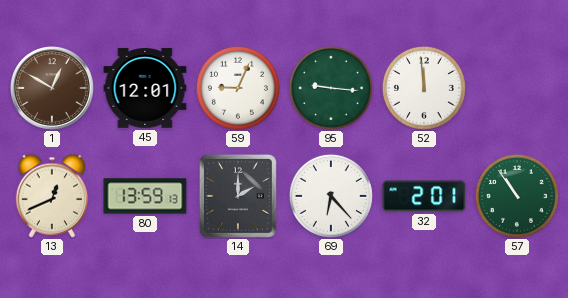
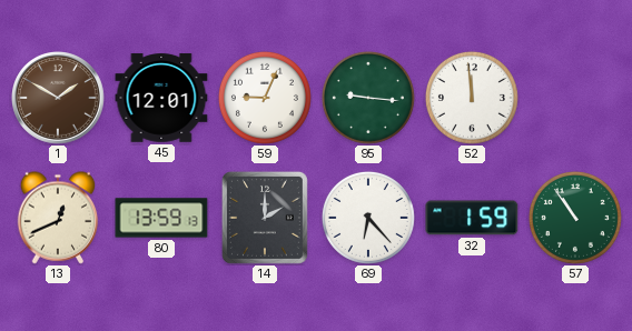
1: 12:50 -> 1:50 (59, 99)
32: 2:01 -> 1:59 (472, 218)
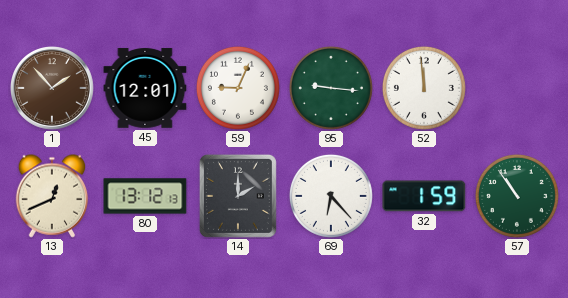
1: 1:50 -> 1:53 (53, 89)
80: 13:59 -> 13:12 (145, 196)
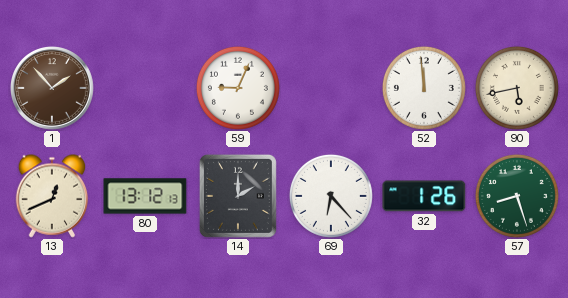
45: 12:01 -> none (145, 88)
95: 9:16 -> none (331, 88)
90: none -> 5:43 (517, 88)
32: 1:59 -> 1:26 (424, 196)
57: 10:54 -> 8:27 (517, 196)
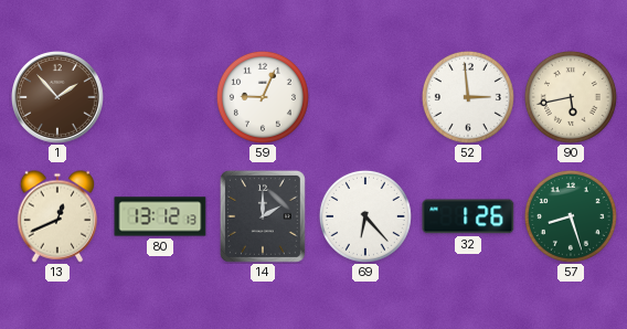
52: 11:59 -> 2:59 (468, 97)
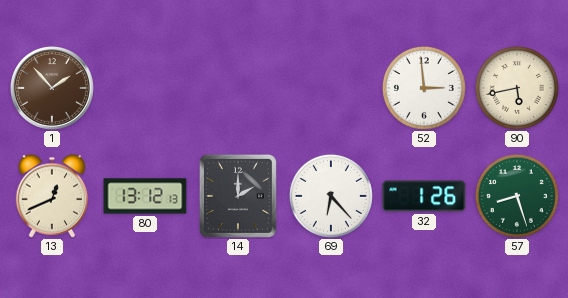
59: 9:04 -> none (263, 97)
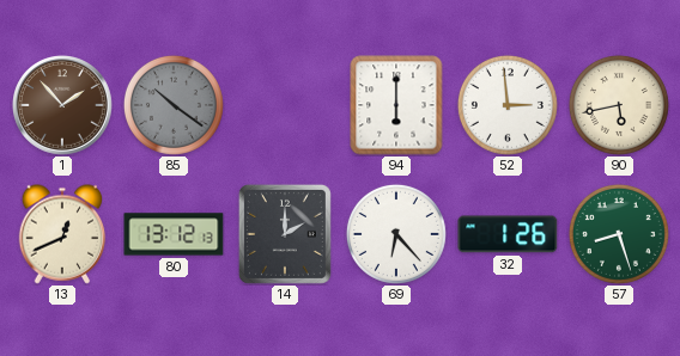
85: none -> 10:21 (174, 105)
94: none -> 6:00 (396, 105)
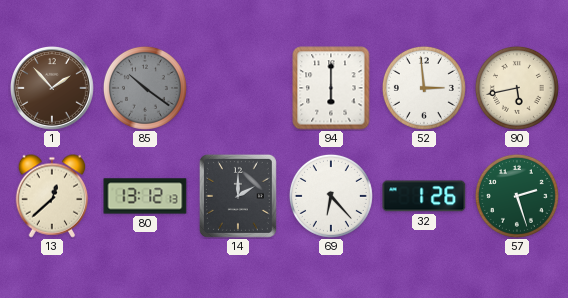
13: 12:41 -> 12:38 (52, 196)
57: 8:27 -> 2:27 (517, 196)
